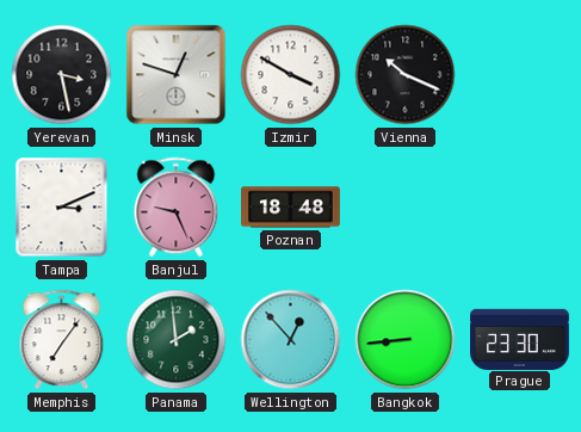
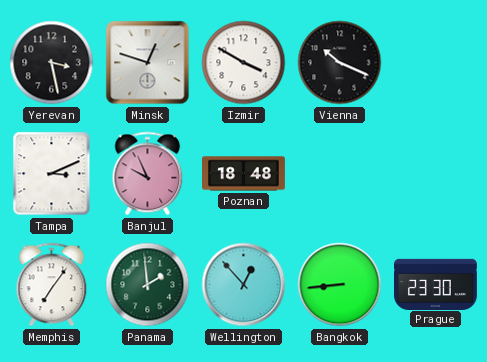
Banjul: 9:26 -> 9:56 (148, 174)
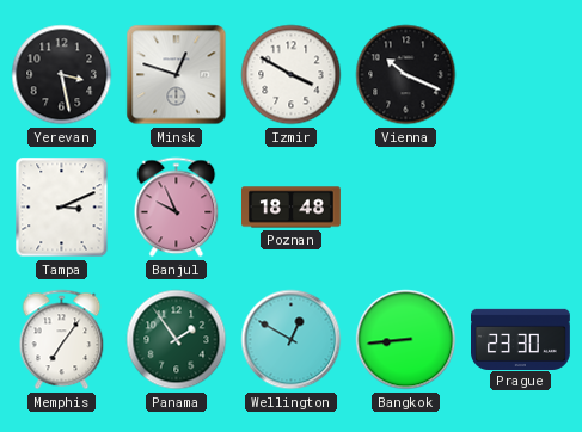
Panama: 1:59 -> 1:54 (177, 340)
Wellington: 12:53 -> 12:50 (292, 340)
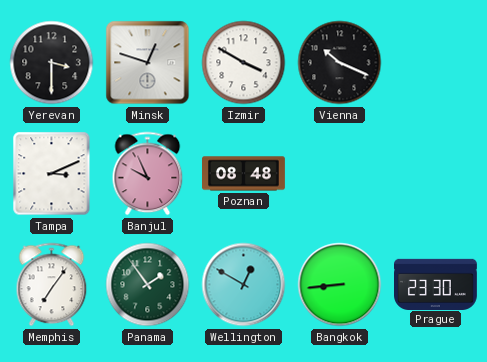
Yerevan: 3:28 -> 3:30 (52, 63)
Poznan: 18:48 -> 08:48 (244, 174)
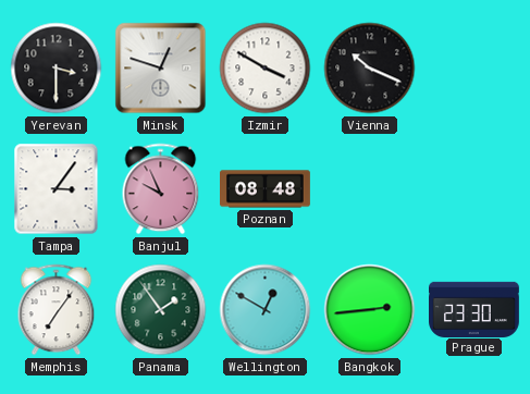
Tampa: 3:11 -> 3:06 (57, 189)
Bangkok: 8:44 -> 2:44 (370, 310)
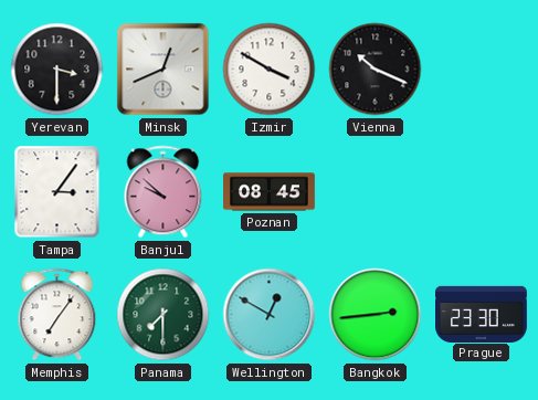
Minsk: 12:48 -> 12:41 (163, 70)
Banjul: 9:56 -> 9:52 (163, 192)
Poznan: 08:48 -> 08:45 (270, 192)
Panama: 1:54 -> 7:30 (163, 315)
